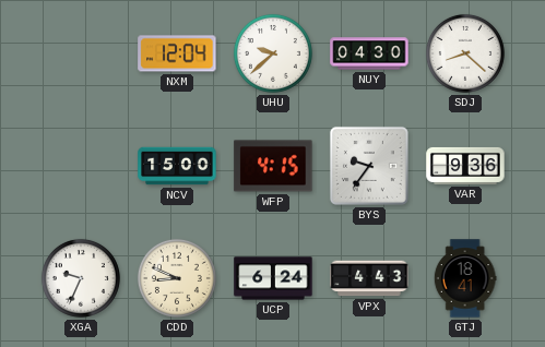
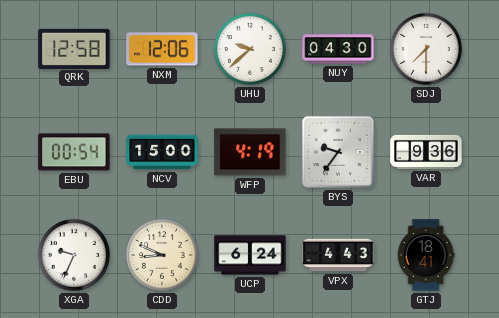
QRK: none -> 12:58 (74, 48)
NXM: 12:04 -> 12:06 (162, 49)
SDJ: 8:22 -> 7:30 (426, 49)
EBU: none -> 00:54 (74, 152)
WFP: 4:15 -> 4:19 (250, 152)
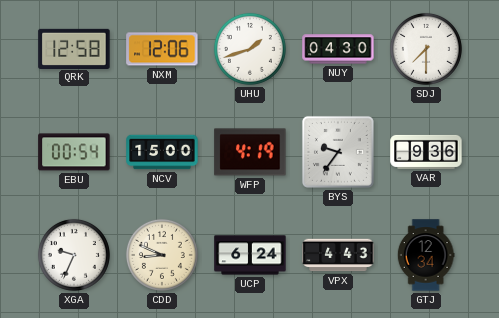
UHU: 9:38 -> 1:42 (250, 49)
GTJ: 18:41 -> 12:34 (426, 255)
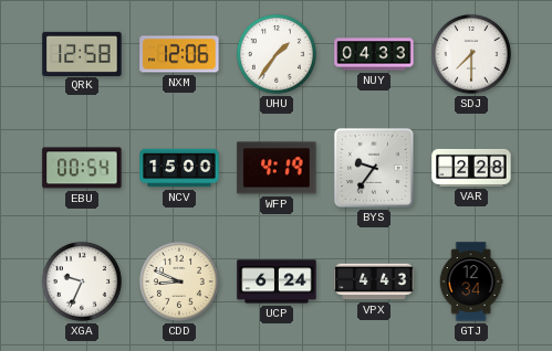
UHU: 1:42 -> 1:36 (277, 54)
NUY: 04:30 -> 04:33 (374, 54)
VAR: 9:36 -> 2:28 (471, 168)
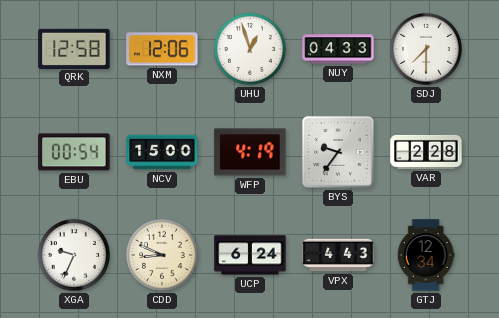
UHU: 1:36 -> 12:57 (250, 49)
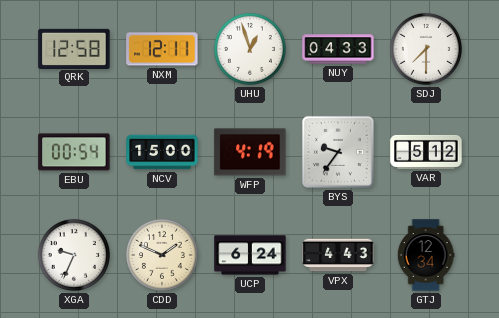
NXM: 12:06 -> 12:11 (162, 49)
VAR: 2:28 -> 5:12 (426, 152)
CDD: 8:49 -> 1:49 (162, 255)
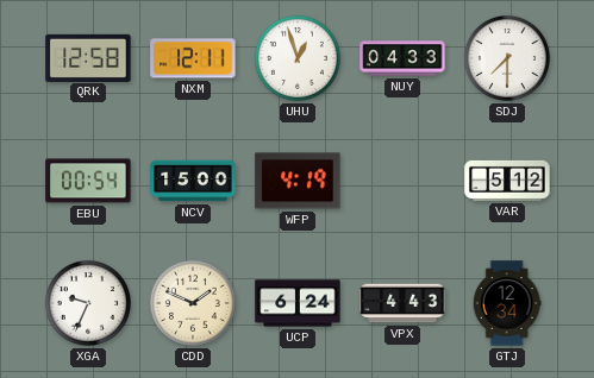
BYS: 9:36 -> none (338, 152)
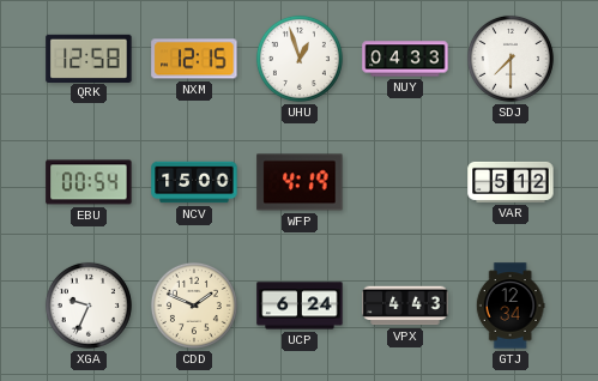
NXM: 12:11 -> 12:15 (194, 59)
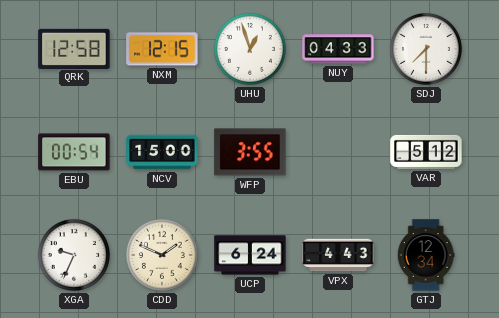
WFP: 4:19 -> 3:55 (250, 152)
